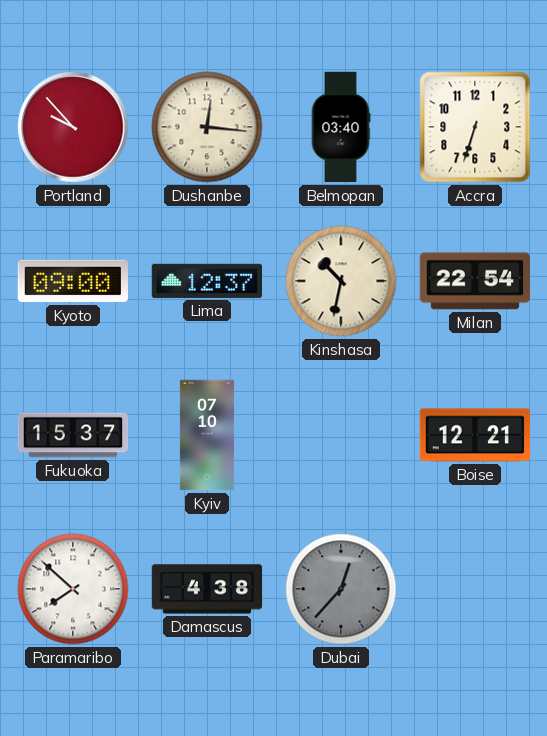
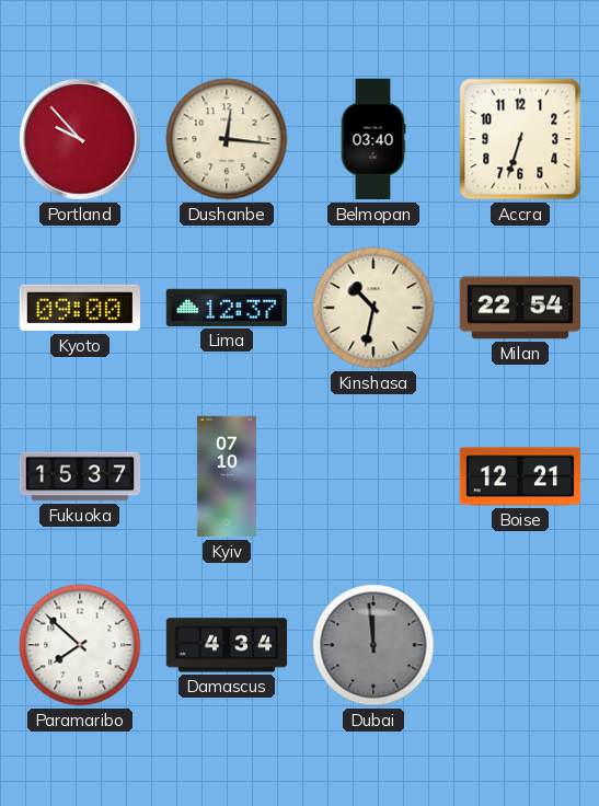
Damascus: 4:38 -> 4:34 (227, 645)
Dubai: 12:37 -> 11:59 (373, 645)
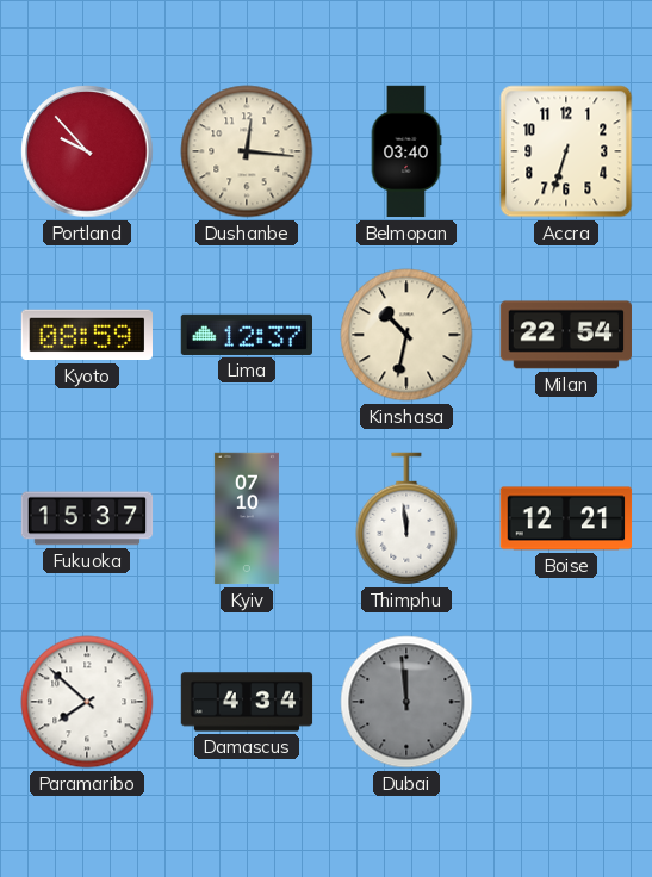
Kyoto: 09:00 -> 08:59 (86, 335)
Thimphu: none -> 11:59 (406, 518)
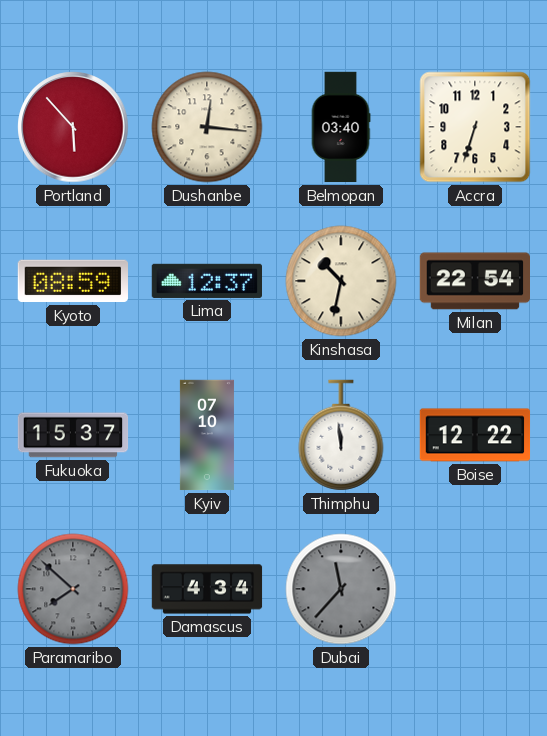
Portland: 9:53 -> 5:53 (73, 127)
Boise: 12:21 -> 12:22 (475, 435)
Paramaribo dial: white -> grey (73, 589)
Dubai: 11:59 -> 11:37 (341, 589)
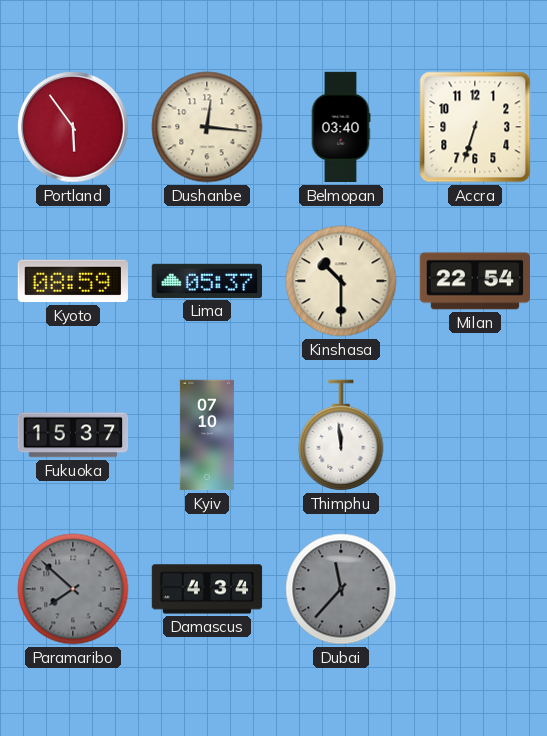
Portland: 5:53 -> 5:54 (73, 127)
Lima: 12:37 -> 05:37 (206, 281)
Kinshasa: 10:32 -> 10:30 (341, 281)
Boise: 12:22 -> none (475, 435)
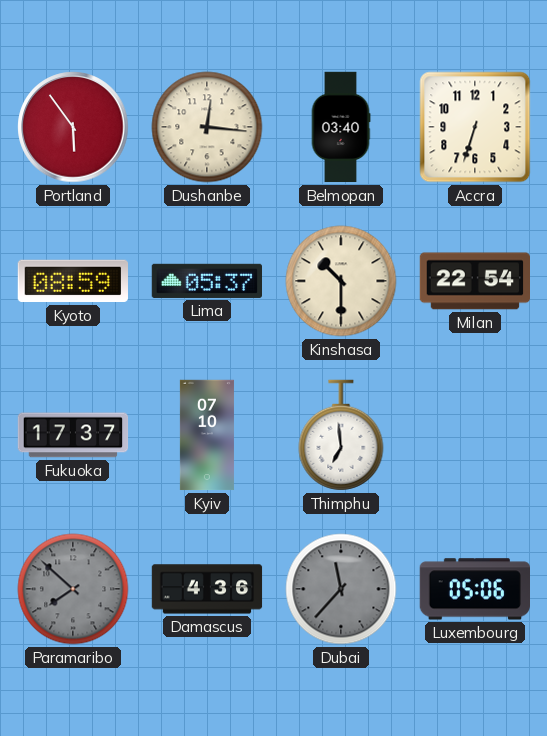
Fukuoka: 15:37 -> 17:37 (73, 435)
Thimphu: 11:59 -> 6:59 (341, 435)
Damascus: 4:34 -> 4:36 (207, 589)
Luxembourg: none -> 05:06 (474, 589)
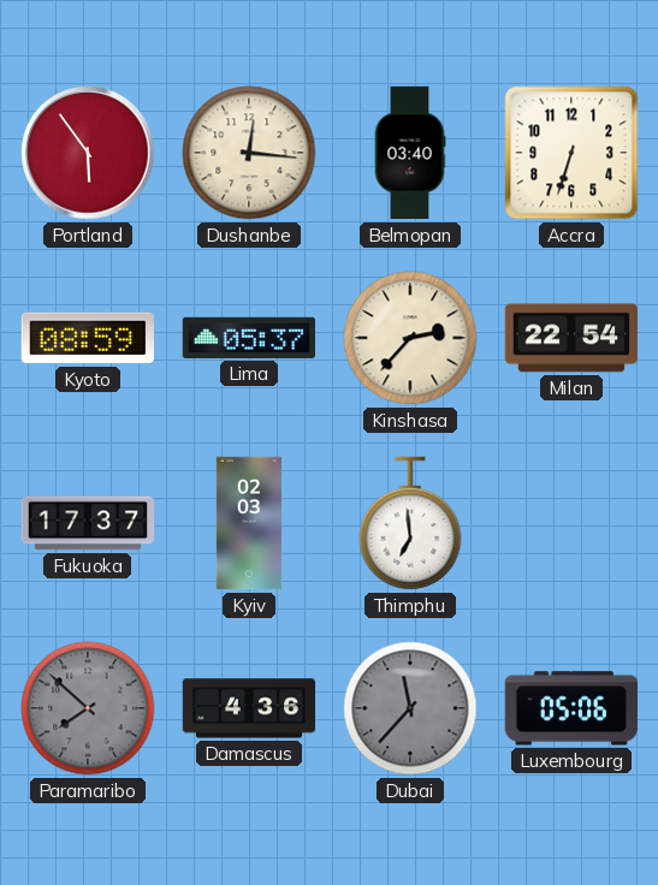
Kinshasa: 10:30 -> 2:37 (410, 338)
Kyiv: 07:10 -> 02:03 (249, 523)
